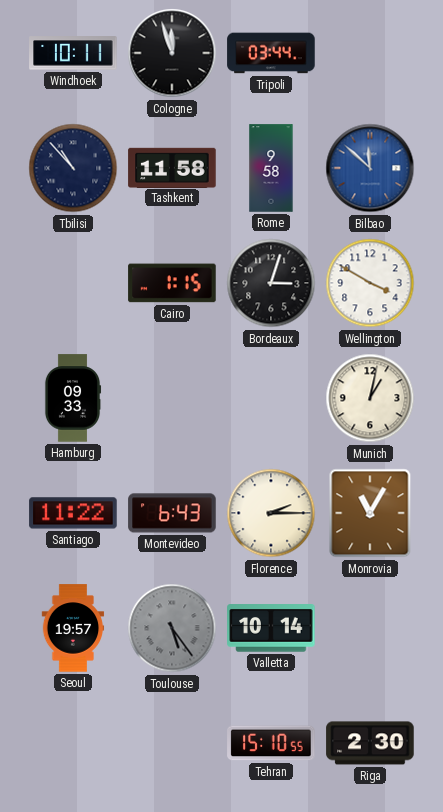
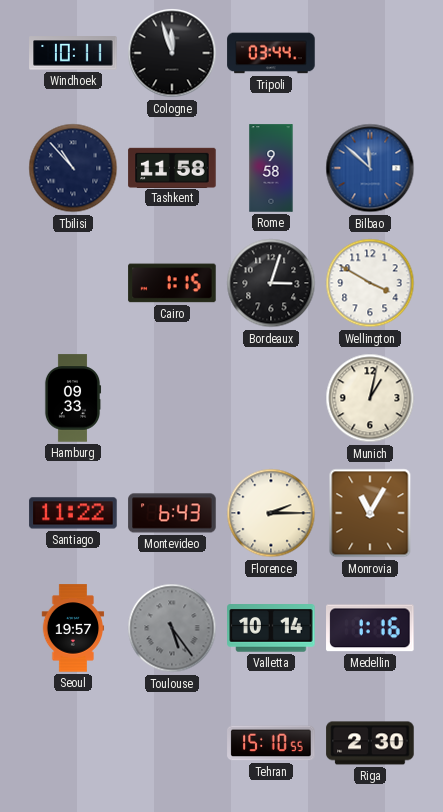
Medellin: none -> 1:16 (370, 628)
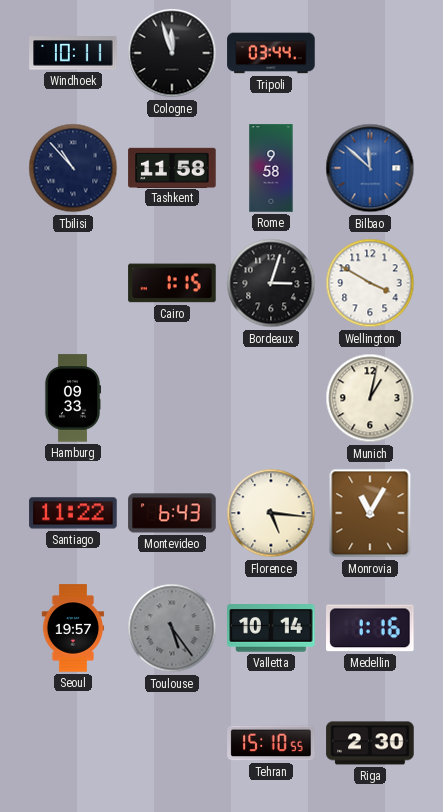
Florence: 2:15 -> 5:16 (271, 513)
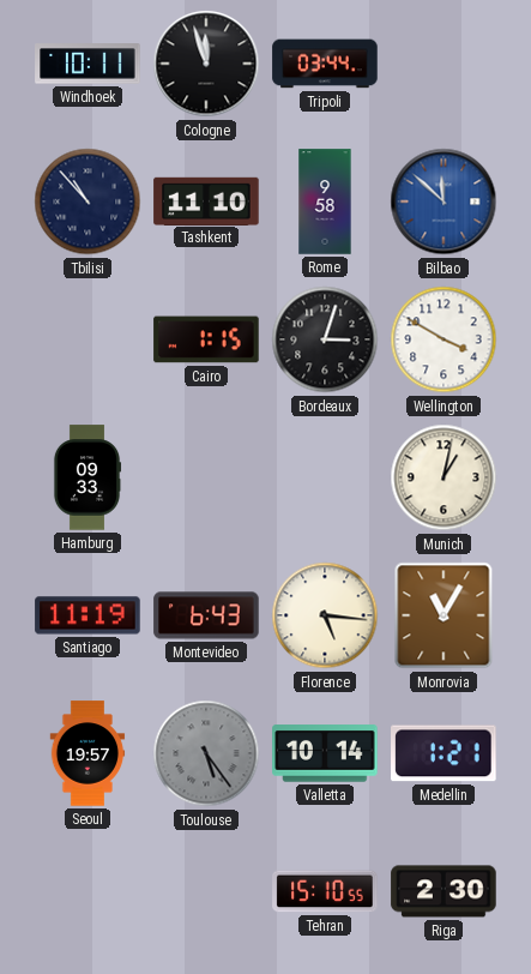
Tashkent: 11:58 -> 11:10 (206, 200)
Santiago: 11:22 -> 11:19 (88, 615)
Medellin: 1:16 -> 1:21 (443, 753)
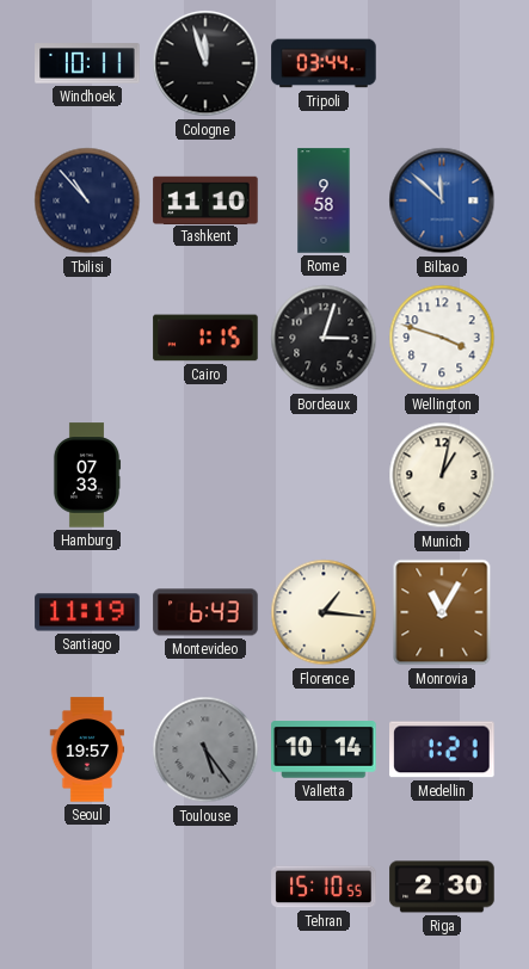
Wellington: 3:50 -> 3:48 (442, 338)
Hamburg: 09:33 -> 07:33 (87, 475)
Florence: 5:16 -> 1:16 (324, 612)
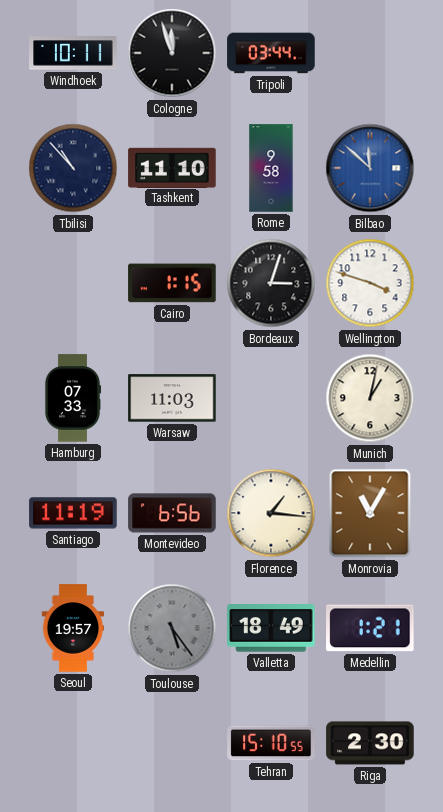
Warsaw: none -> 11:03 (172, 398)
Montevideo: 6:43 -> 6:56 (172, 513)
Valletta: 10:14 -> 18:49 (271, 628)
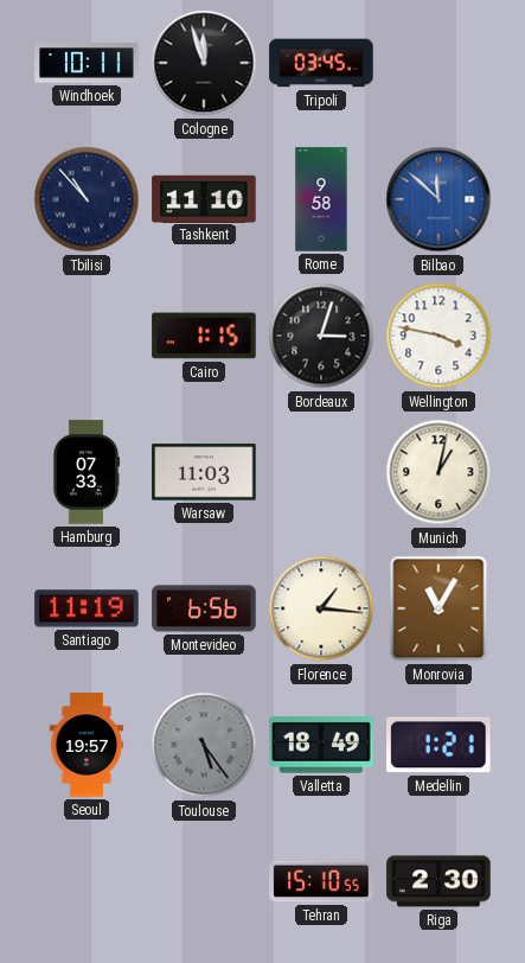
Tripoli: 03:44 -> 03:45 (321, 63)
Wellington: 3:48 -> 3:47 (438, 336)
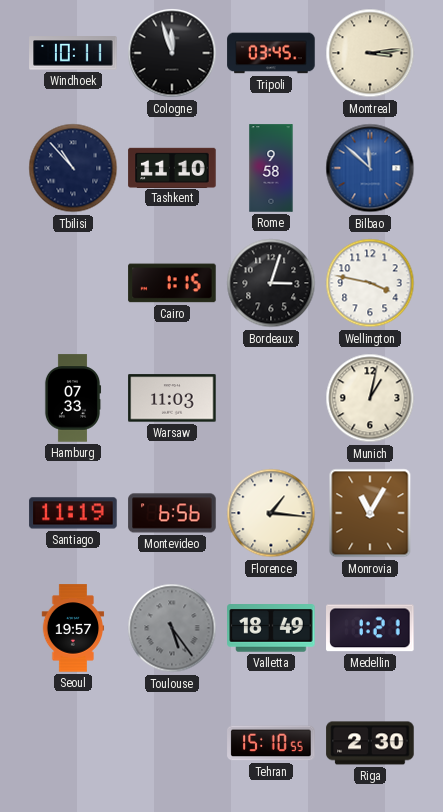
Montreal: none -> 3:14 (370, 53)
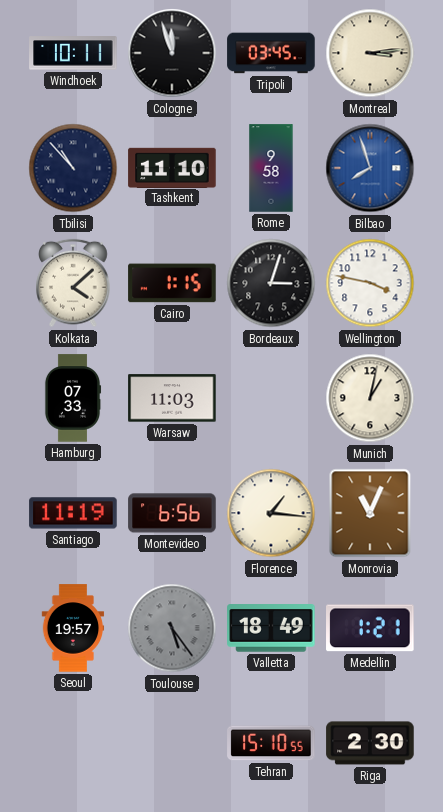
Bilbao: 11:52 -> 7:57 (370, 168)
Kolkata: none -> 4:08 (73, 283)
Monrovia: 11:05 -> 11:04 (370, 513)
